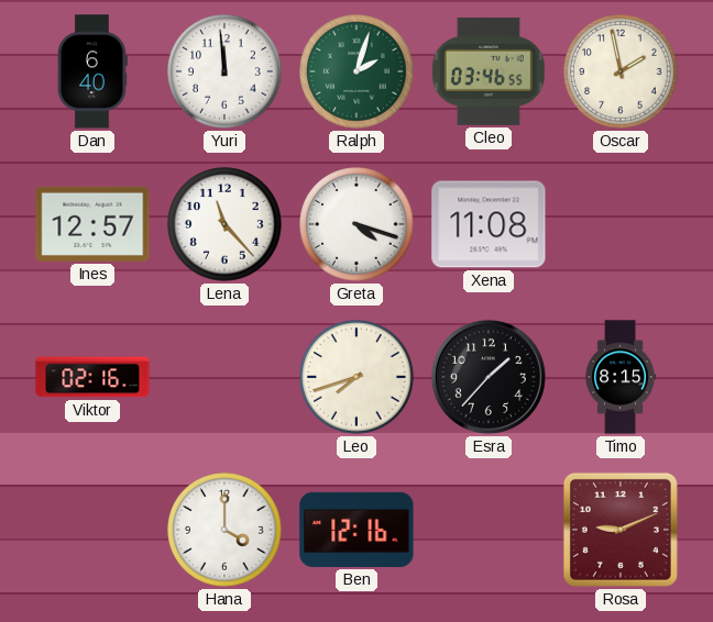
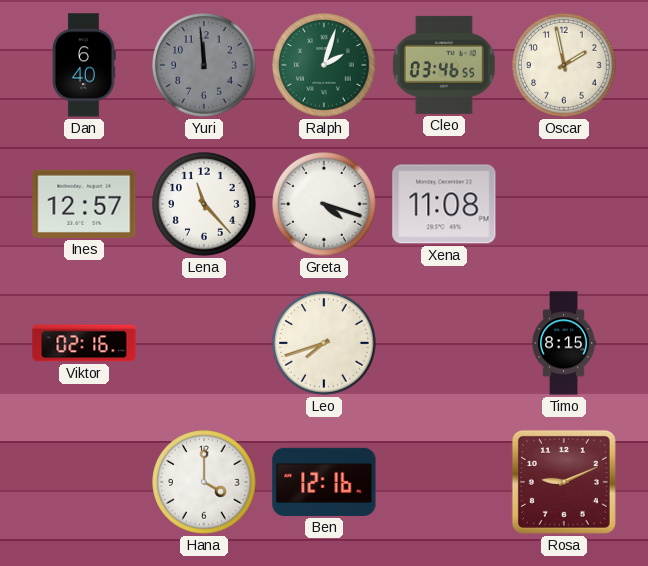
Yuri dial: white -> grey (204, 65)
Esra: 1:37 -> none (489, 377)
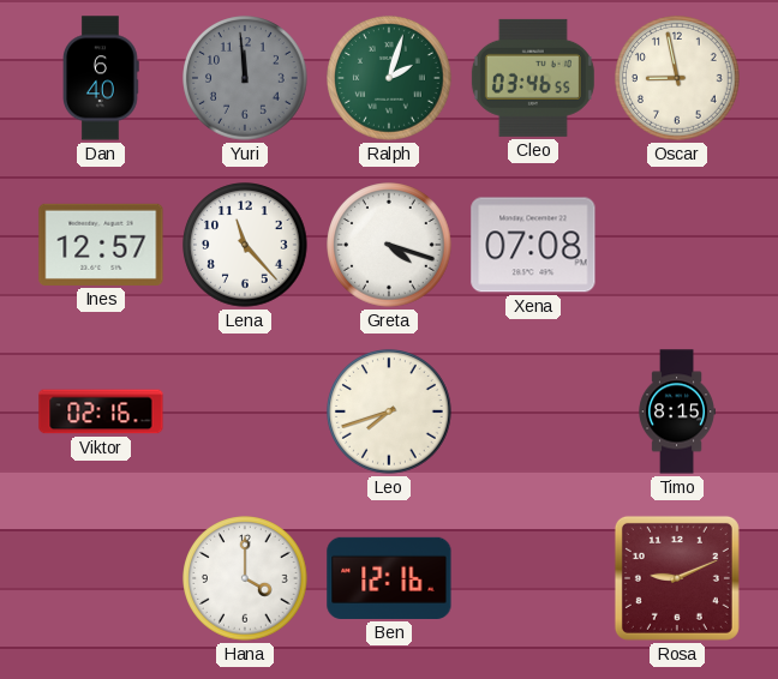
Oscar: 1:58 -> 8:58 (677, 78)
Xena: 11:08 -> 07:08 (533, 245)
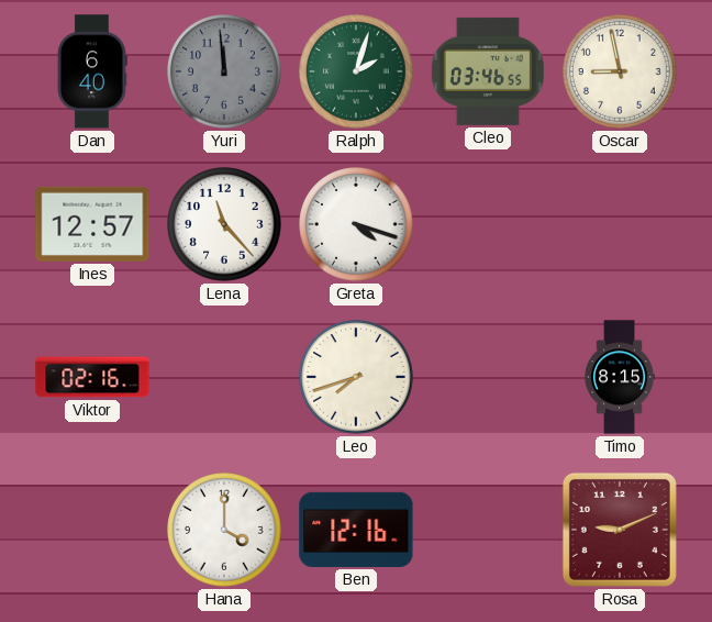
Xena: 07:08 -> none (533, 245)
